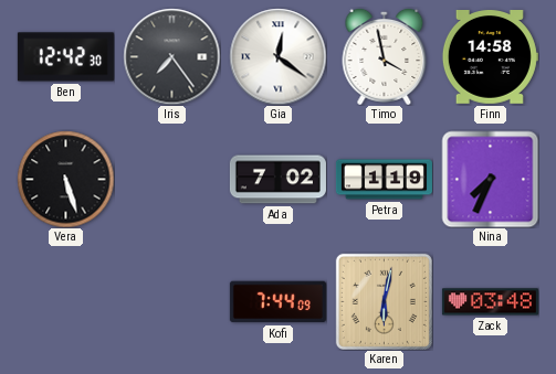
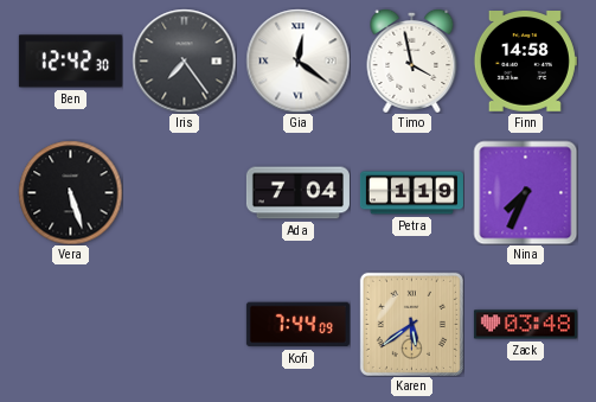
Ada: 7:02 -> 7:04 (297, 193)
Karen: 6:02 -> 5:39 (411, 324)
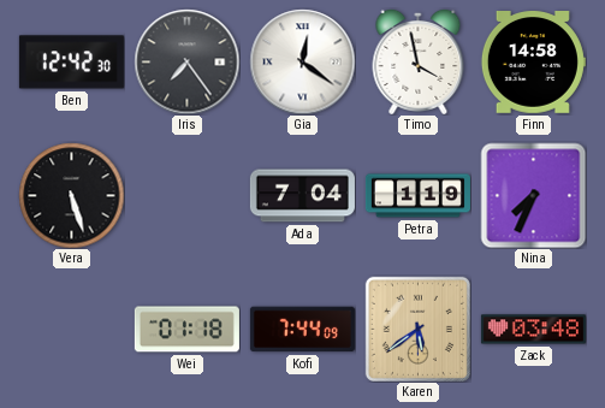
Wei: none -> 01:18 (186, 330)
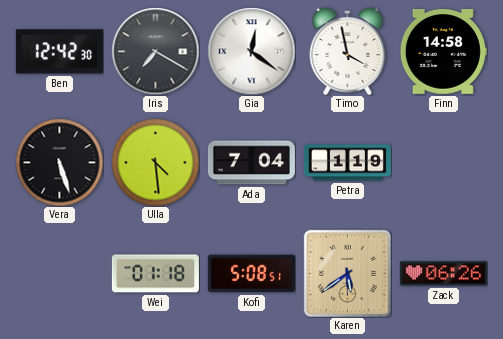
Iris: 7:24 -> 7:20 (155, 51)
Ulla: none -> 4:29 (155, 162)
Nina: 7:34 -> none (533, 195)
Kofi: 7:44 -> 5:08 (251, 274)
Zack: 03:48 -> 06:26 (443, 274)
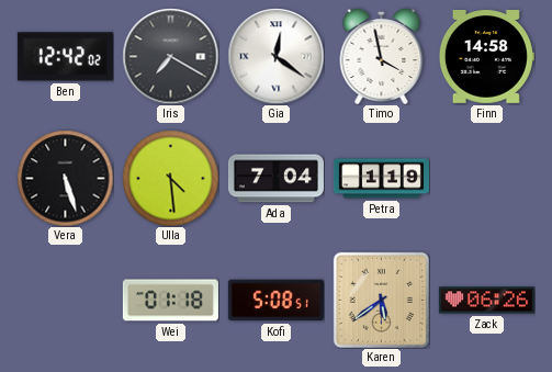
Ben: 12:42:30 -> 12:42:02 (65, 57)
